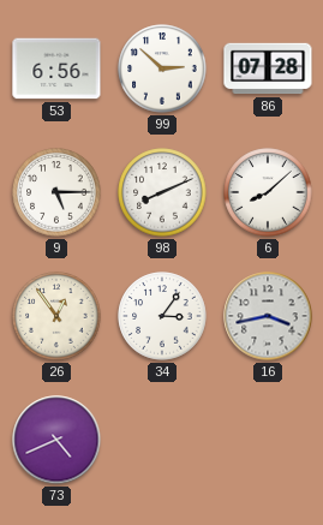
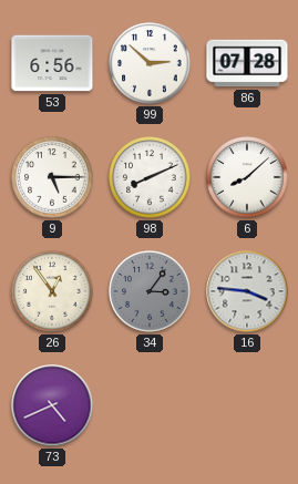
34 dial: white -> grey (150, 291)
16: 3:43 -> 3:46 (247, 291)
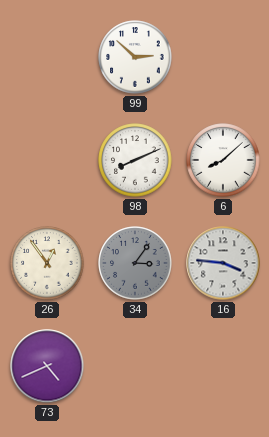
53: 6:56 -> none (52, 63)
86: 07:28 -> none (247, 63)
9: 5:15 -> none (52, 177)
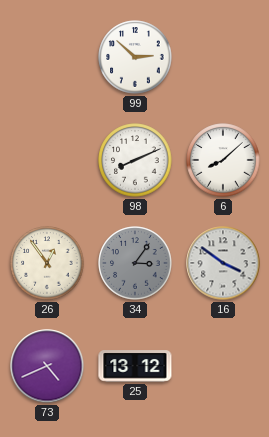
16: 3:46 -> 3:51 (223, 263)
25: none -> 13:12 (135, 366)
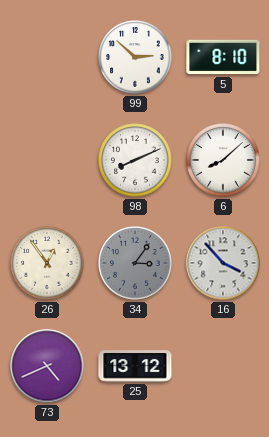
5: none -> 8:10 (223, 57)
16: 3:51 -> 3:53 (223, 263)
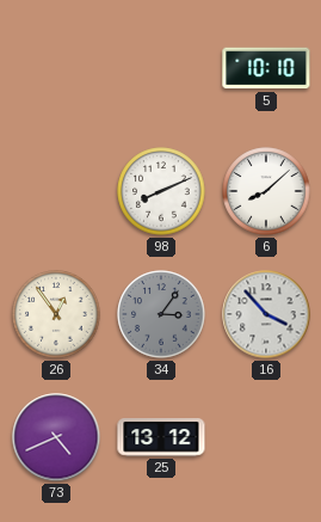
99: 2:52 -> none (135, 57)
5: 8:10 -> 10:10 (266, 68)
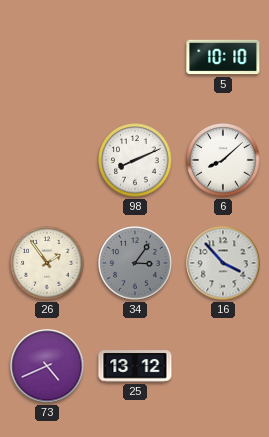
26: 12:54 -> 1:54 (47, 263)
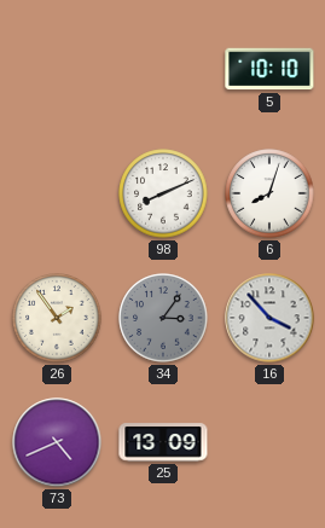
6: 8:08 -> 8:03 (269, 193)
25: 13:12 -> 13:09 (163, 442)
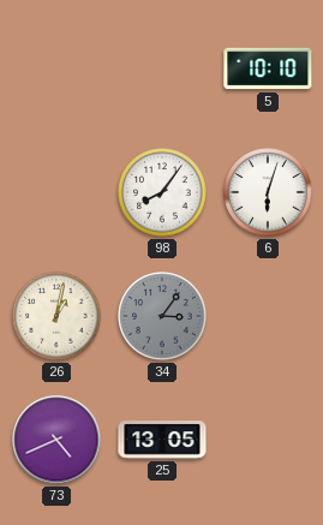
98: 8:11 -> 8:06 (162, 192)
6: 8:03 -> 6:03 (268, 192)
26: 1:54 -> 1:02 (56, 316)
16: 3:53 -> none (269, 318)
25: 13:09 -> 13:05 (162, 440)
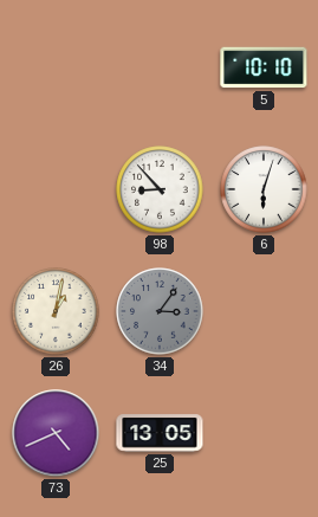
98: 8:06 -> 8:53 (160, 189)
